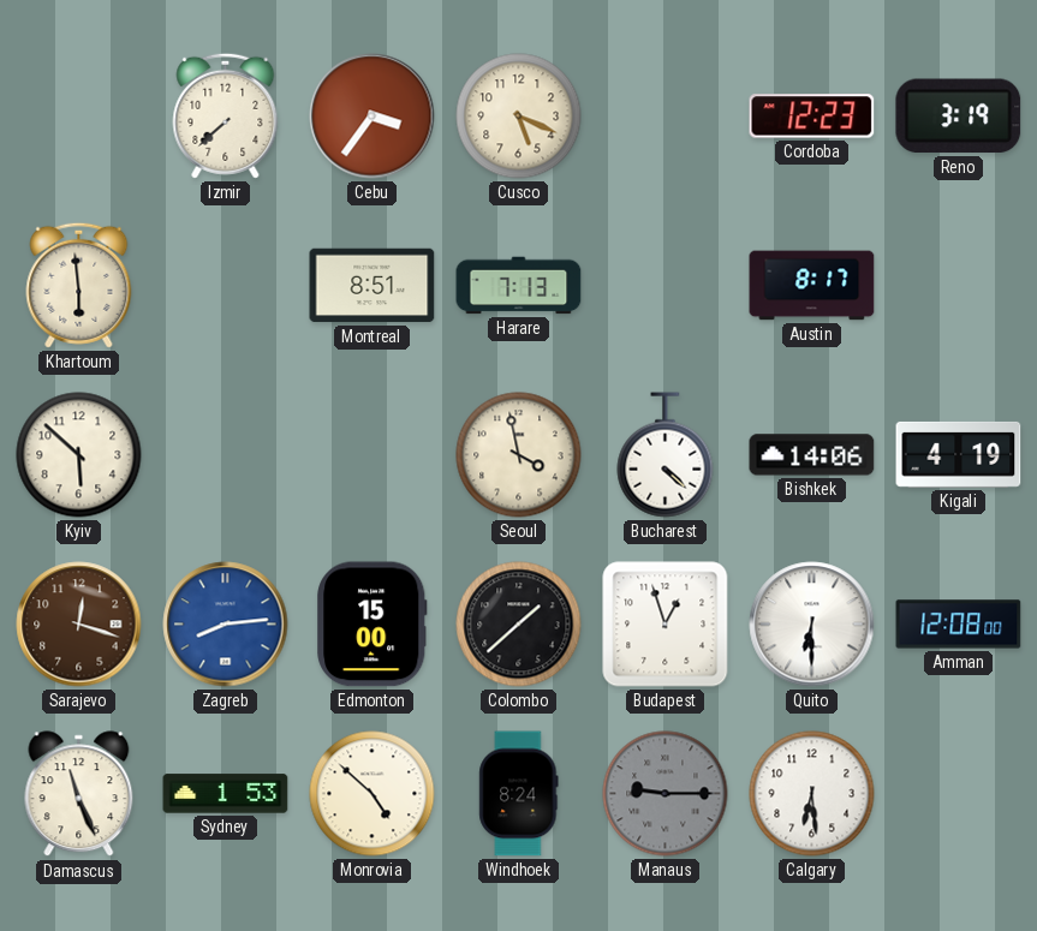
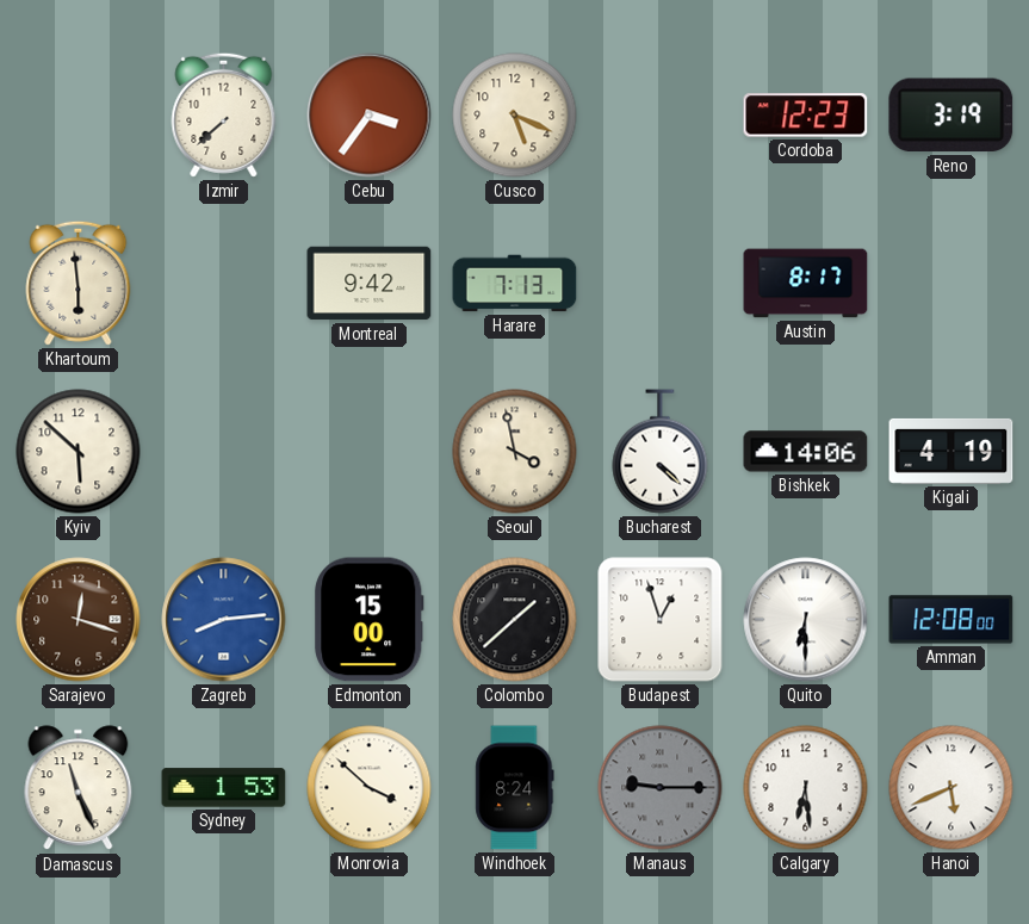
Montreal: 8:51 -> 9:42 (370, 284)
Monrovia: 4:52 -> 3:52 (370, 788)
Hanoi: none -> 5:41 (951, 788)
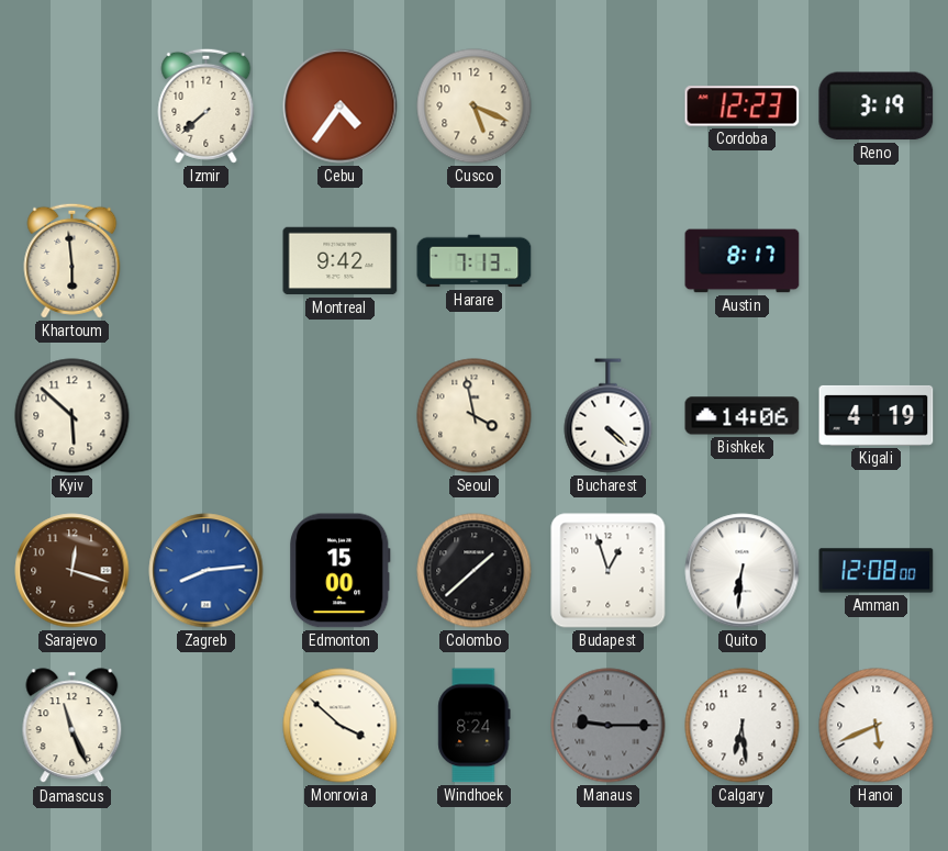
Cebu: 3:36 -> 4:36 (341, 107)
Quito: 6:30 -> 6:31 (743, 571)
Sydney: 1:53 -> none (224, 788)
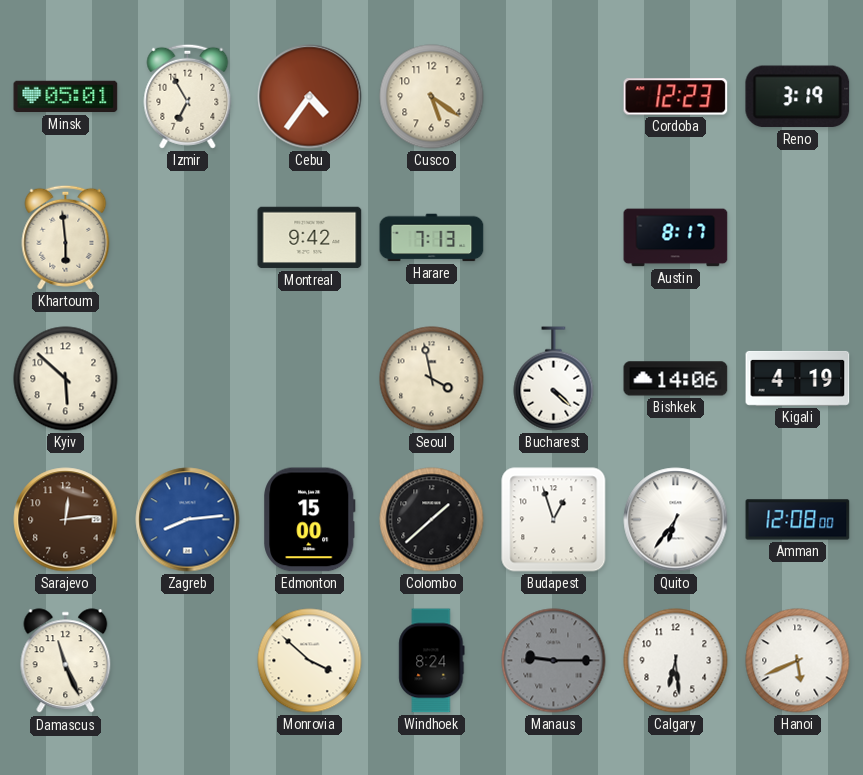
Minsk: none -> 05:01 (66, 97)
Izmir: 7:38 -> 6:55 (188, 96)
Cusco: 5:19 -> 5:21 (432, 97)
Sarajevo: 12:18 -> 12:14 (66, 520)
Quito: 6:31 -> 6:36 (676, 520)
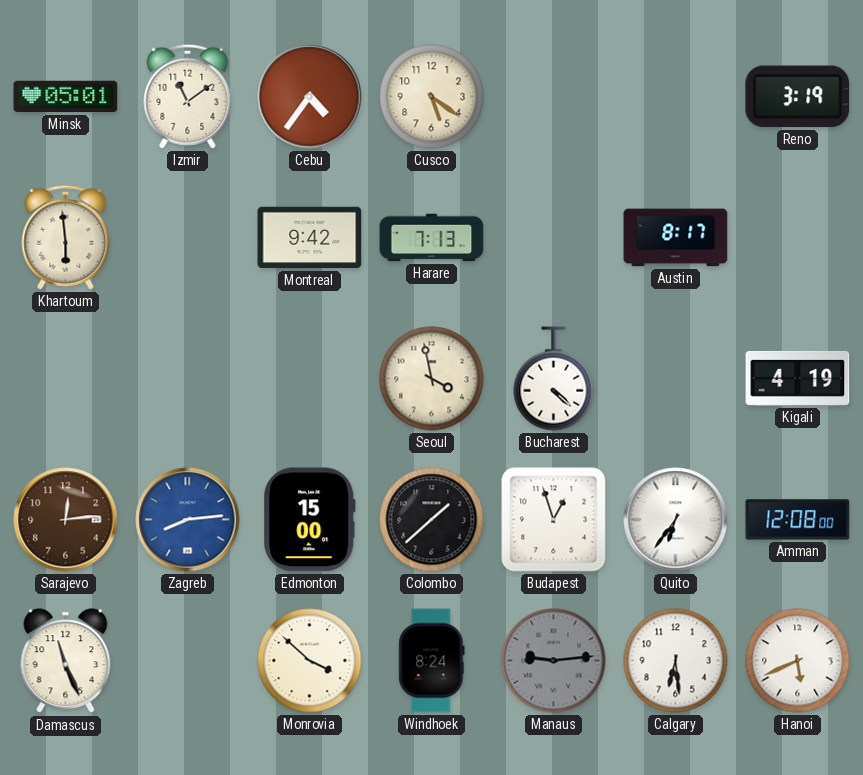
Izmir: 6:55 -> 11:09 (188, 96)
Cordoba: 12:23 -> none (676, 97)
Kyiv: 5:52 -> none (66, 379)
Bishkek: 14:06 -> none (676, 379)
Manaus: 9:15 -> 9:14 (554, 661)
